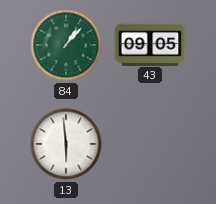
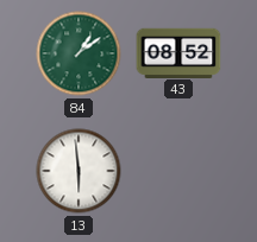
84: 1:07 -> 1:09 (79, 53)
43: 09:05 -> 08:52 (178, 52)
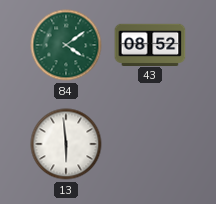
84: 1:09 -> 4:09 (66, 45)
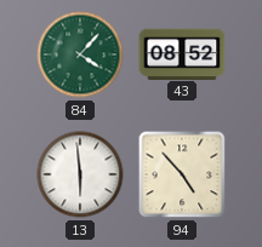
84: 4:09 -> 4:07 (80, 54)
94: none -> 4:53 (182, 174)
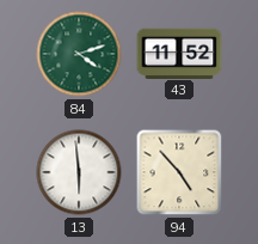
84: 4:07 -> 4:12 (79, 54)
43: 08:52 -> 11:52 (179, 53)
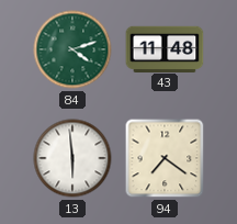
43: 11:52 -> 11:48 (165, 48)
94: 4:53 -> 7:21 (165, 158)
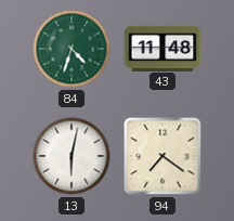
84: 4:12 -> 4:33 (71, 49)
13: 5:59 -> 6:02 (71, 156)
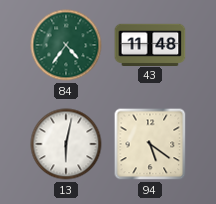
84: 4:33 -> 4:36 (66, 45)
94: 7:21 -> 5:21 (150, 144)
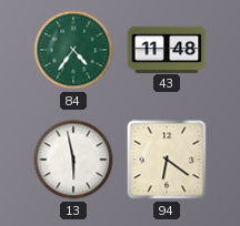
13: 6:02 -> 5:58 (73, 160)
94: 5:21 -> 6:21 (167, 160)
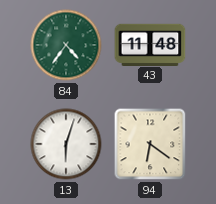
13: 5:58 -> 6:03 (66, 144)
